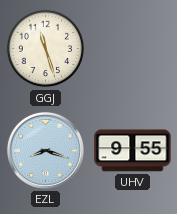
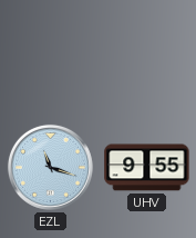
GGJ: 11:27 -> none (46, 49)
EZL: 8:18 -> 11:18 (50, 167)
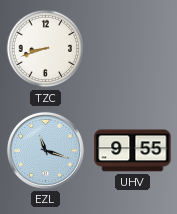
TZC: none -> 8:42 (46, 49)
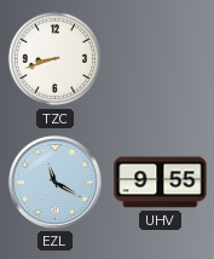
EZL: 11:18 -> 11:20 (54, 182)
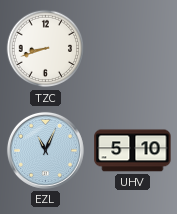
EZL: 11:20 -> 11:04 (45, 150)
UHV: 9:55 -> 5:10 (133, 151)
